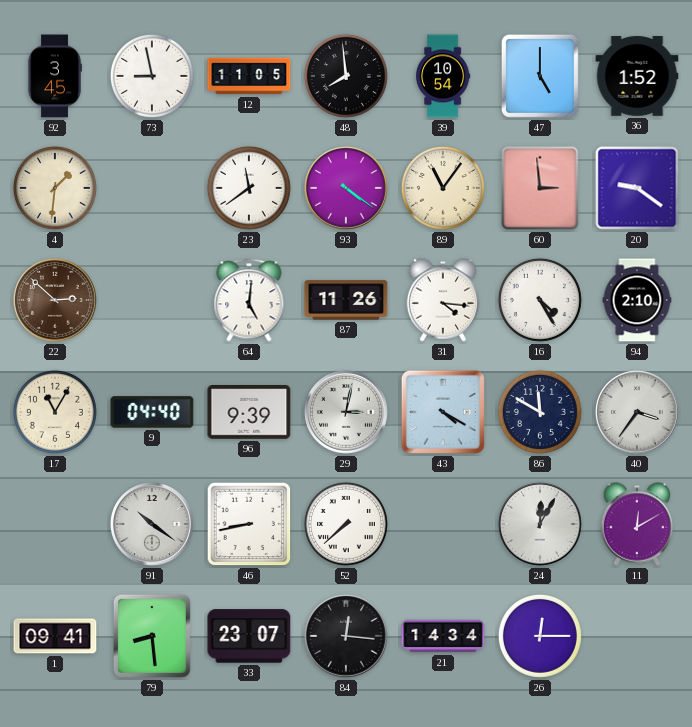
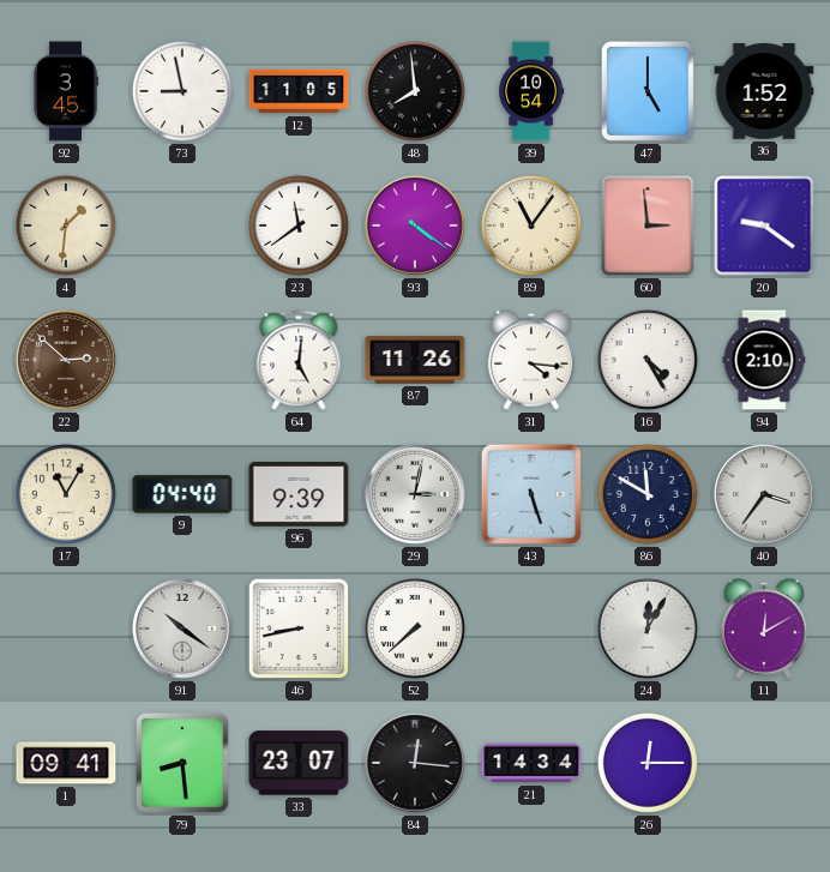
43: 4:20 -> 5:27 (531, 494)
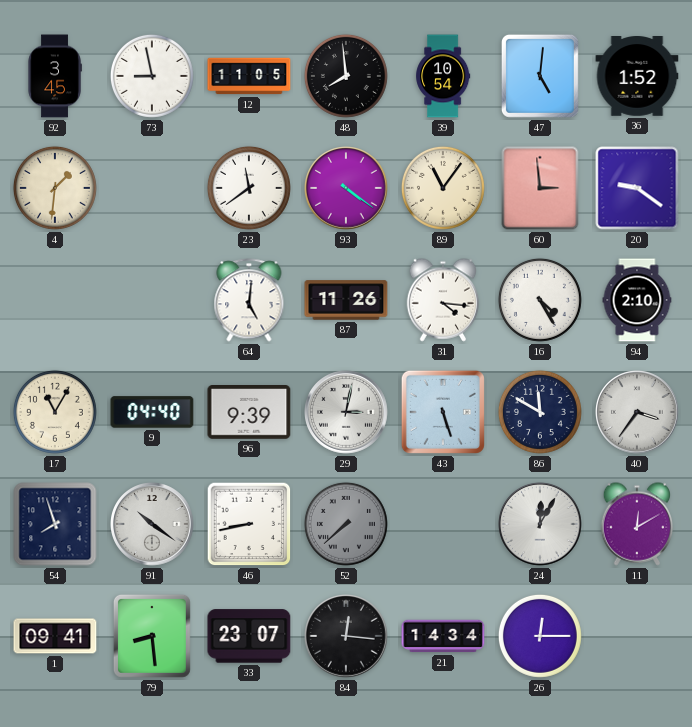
47: 5:00 -> 5:01 (540, 76)
22: 2:52 -> none (67, 361)
54: none -> 7:57 (55, 524)
52 dial: white -> grey (346, 524)
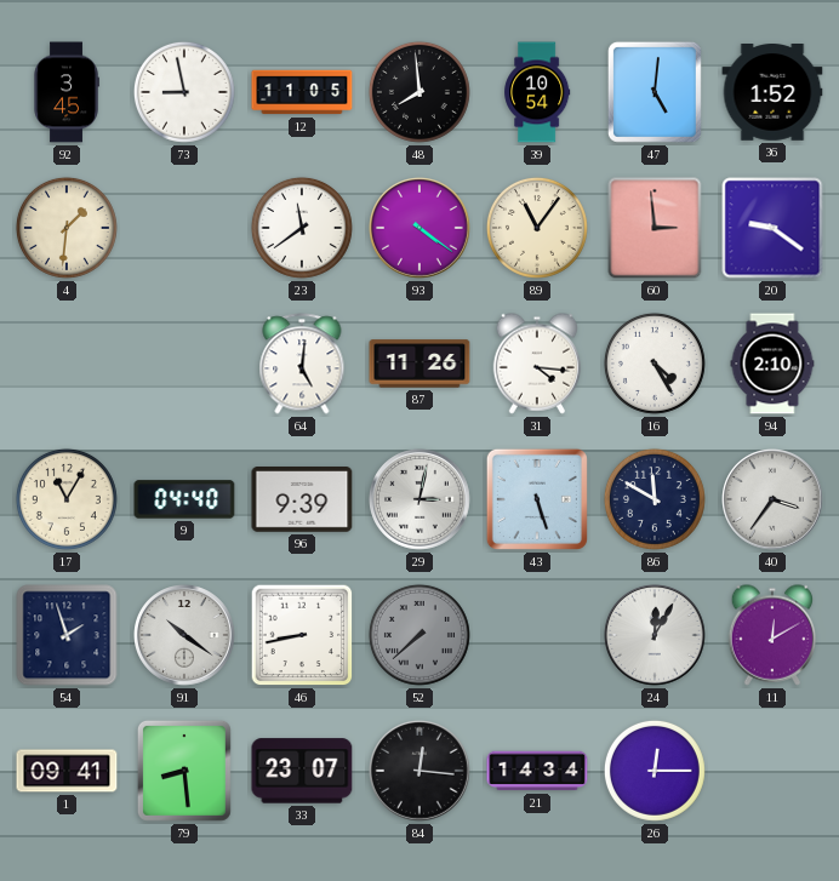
54: 7:57 -> 1:57 (67, 635)
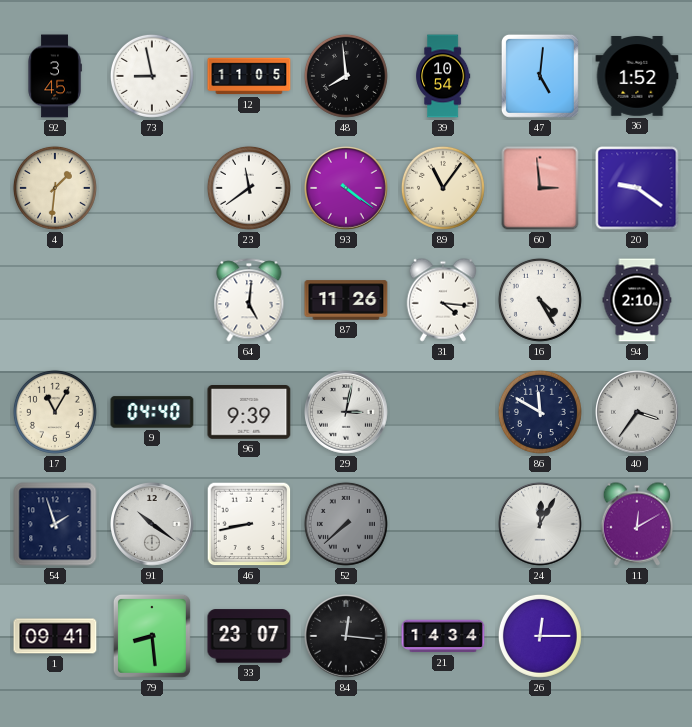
43: 5:27 -> none (537, 499)
